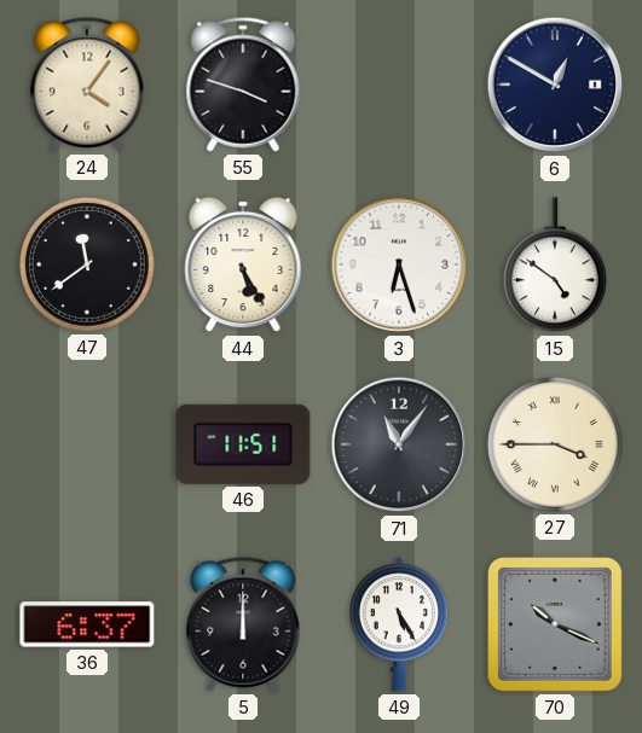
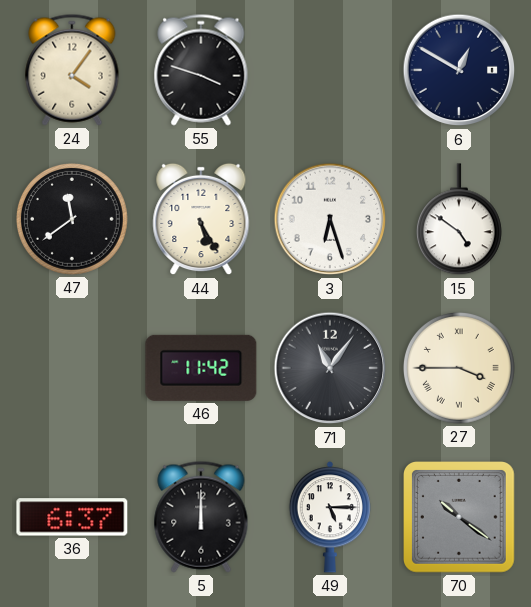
46: 11:51 -> 11:42 (201, 368)
49: 5:25 -> 5:15 (330, 517)
70: 10:19 -> 10:21 (460, 518)
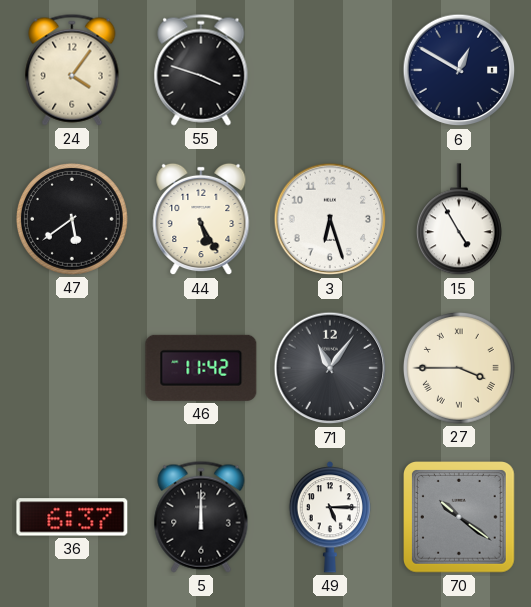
47: 11:39 -> 5:39 (72, 219)
15: 4:51 -> 4:55 (459, 220)
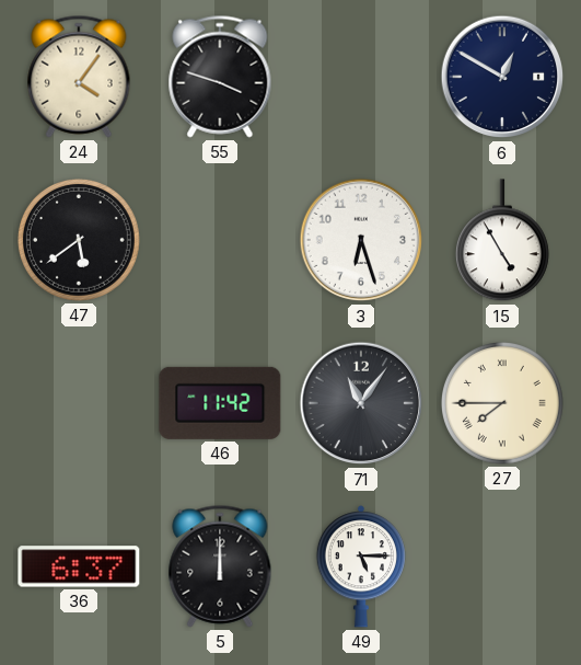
44: 5:25 -> none (201, 219)
27: 3:45 -> 7:45 (502, 403)
70: 10:21 -> none (460, 518)
